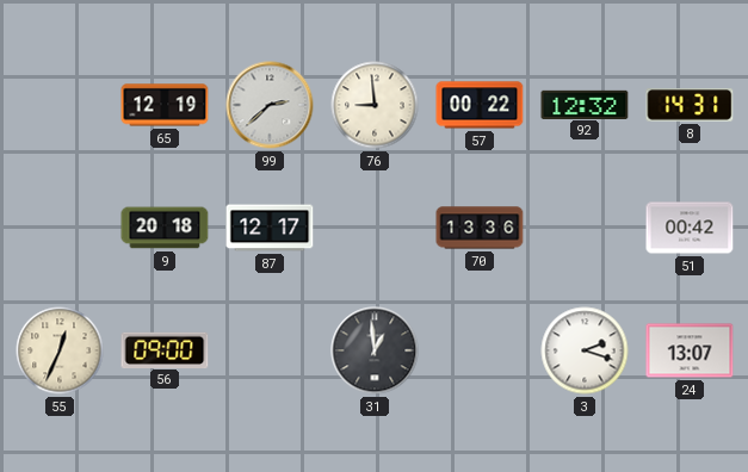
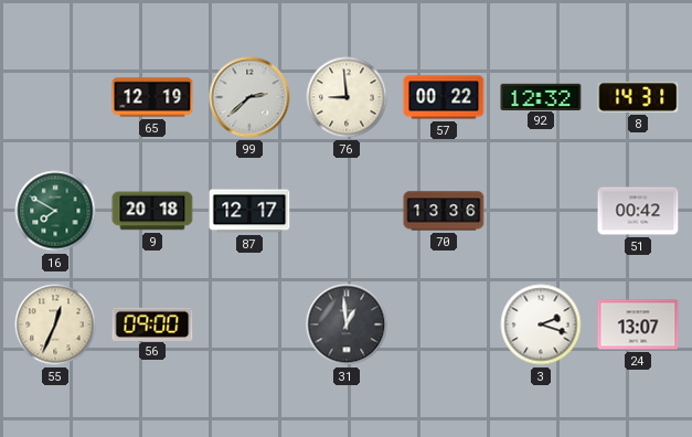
16: none -> 7:50 (55, 211)
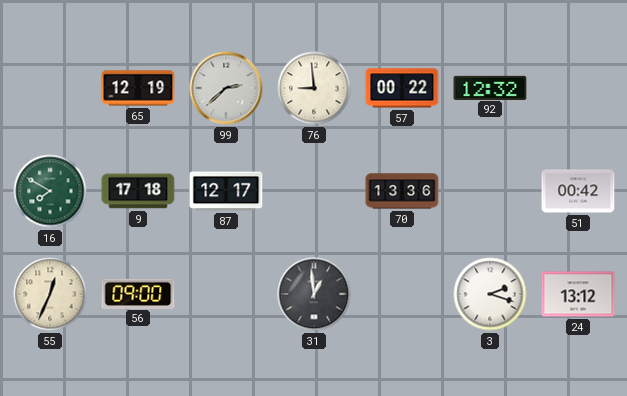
8: 14:31 -> none (638, 97)
9: 20:18 -> 17:18 (138, 191)
24: 13:07 -> 13:12 (578, 294)
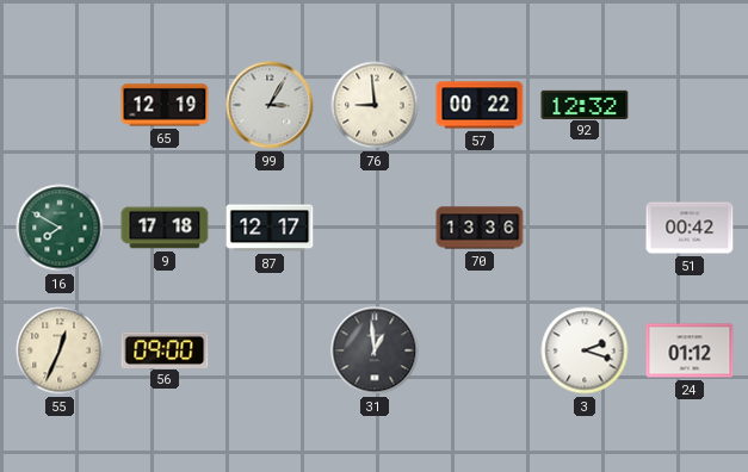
99: 2:38 -> 3:05 (270, 105)
24: 13:12 -> 01:12 (690, 350)
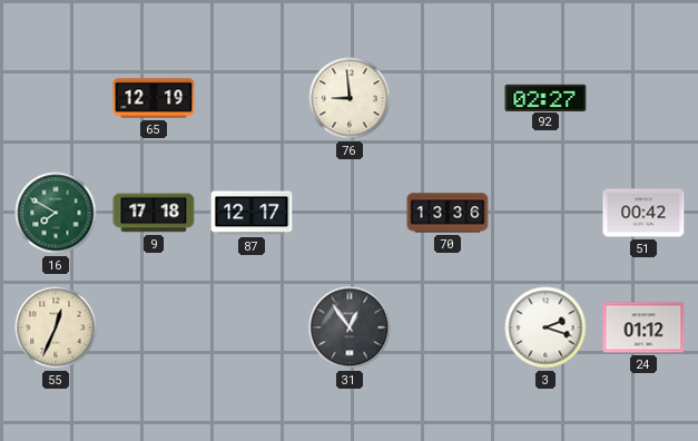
99: 3:05 -> none (270, 105)
57: 00:22 -> none (480, 105)
92: 12:32 -> 02:27 (545, 97)
56: 09:00 -> none (165, 349)
31: 12:59 -> 12:54 (350, 327)
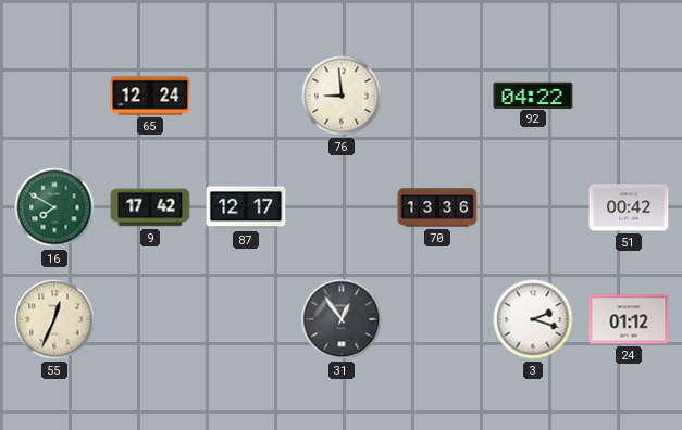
65: 12:19 -> 12:24 (150, 96)
92: 02:27 -> 04:22 (533, 94)
9: 17:18 -> 17:42 (150, 207)
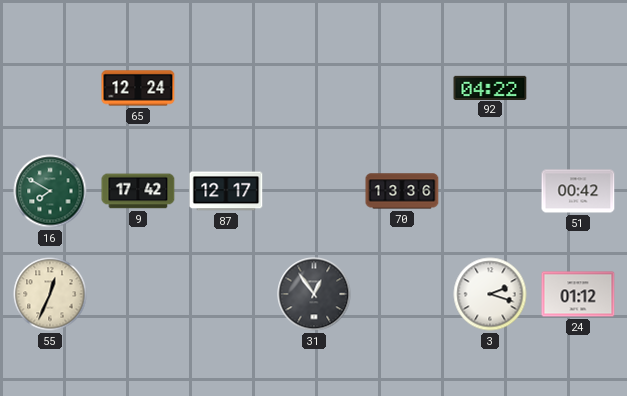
76: 8:59 -> none (342, 96)
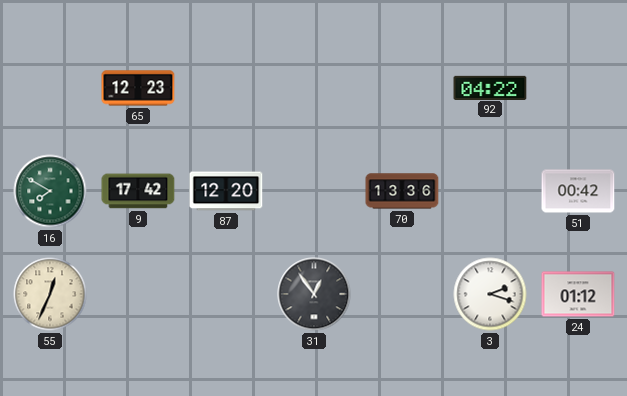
65: 12:24 -> 12:23 (138, 88)
87: 12:17 -> 12:20 (226, 191)
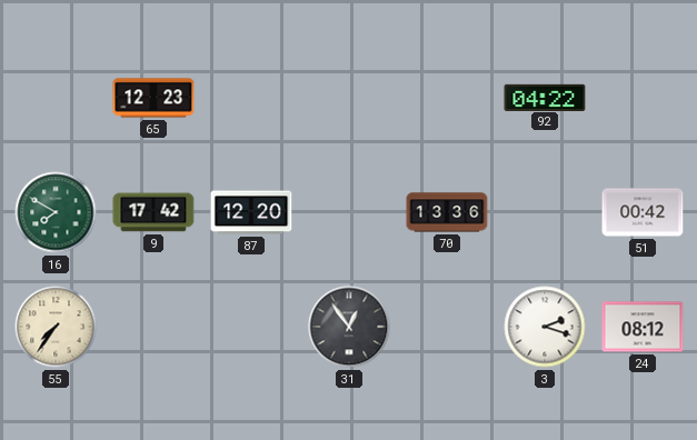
55: 12:34 -> 7:36 (56, 327)
24: 01:12 -> 08:12 (643, 327)
